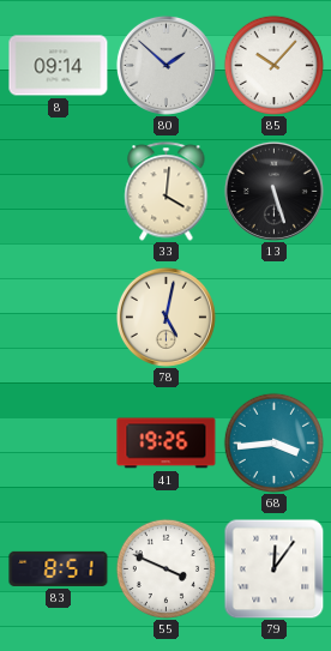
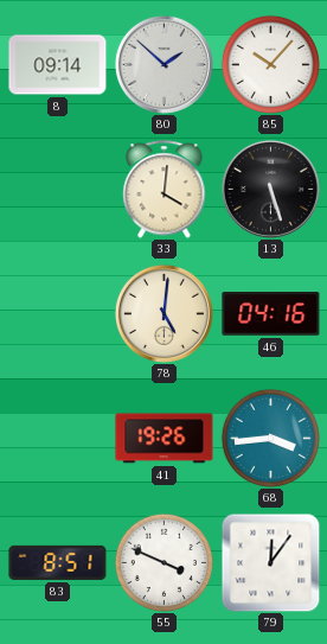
78: 5:02 -> 5:01 (163, 313)
46: none -> 04:16 (271, 314)
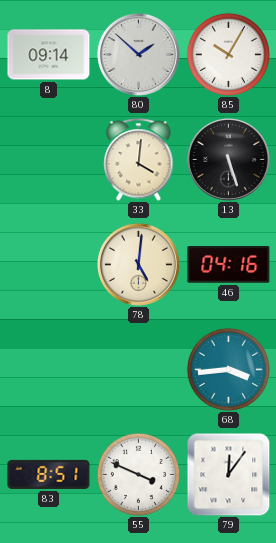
85: 10:07 -> 10:05 (228, 54)
41: 19:26 -> none (165, 439)
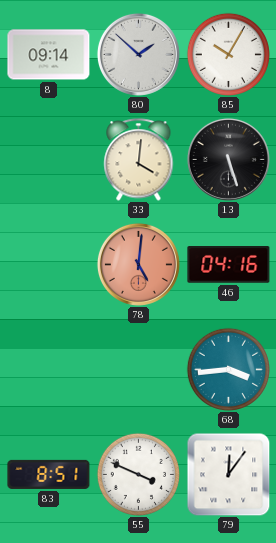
78 dial: cream -> salmon (138, 264)
